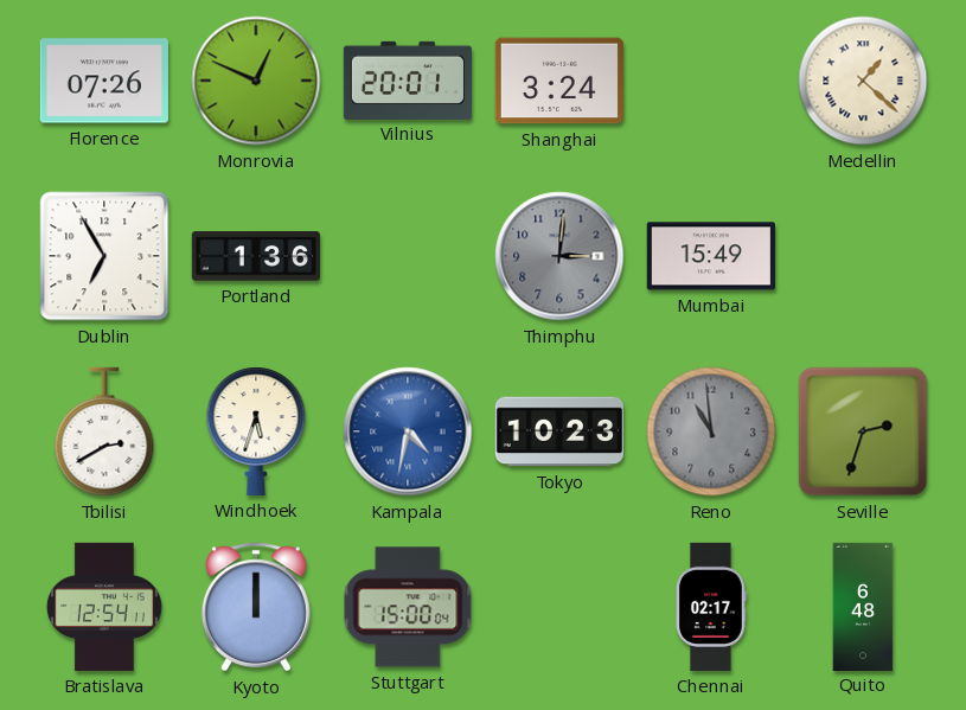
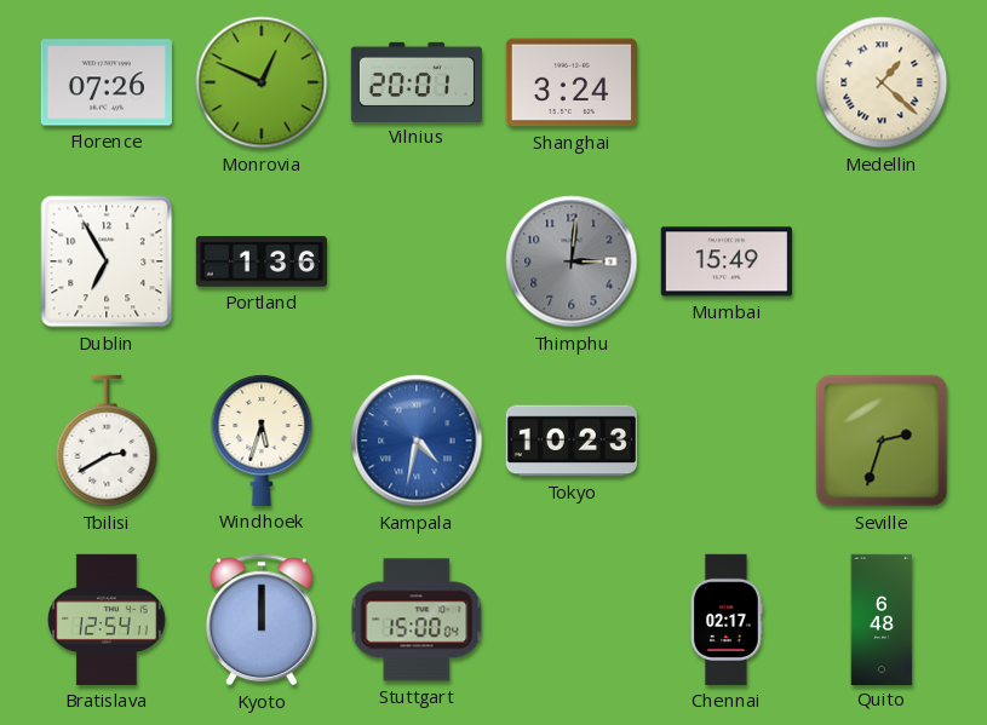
Reno: 10:59 -> none (711, 431)
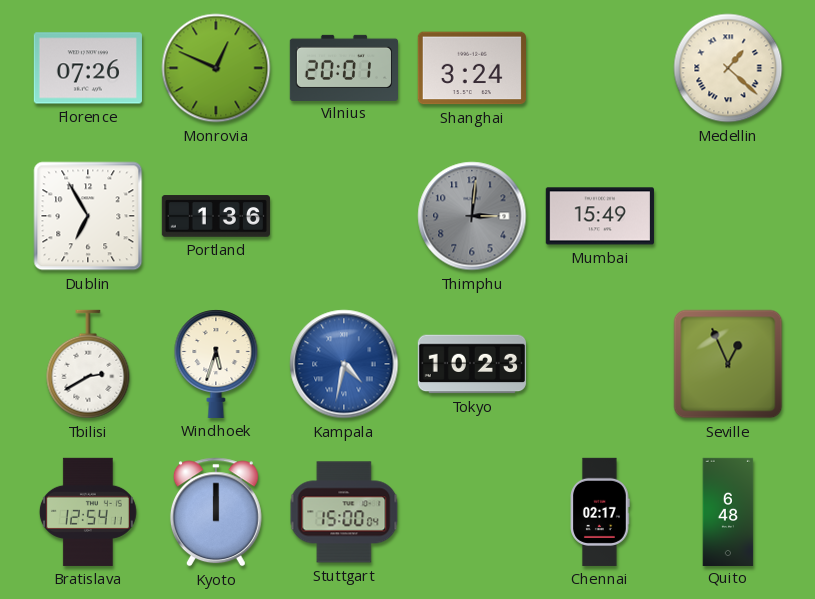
Seville: 2:33 -> 12:56 (728, 364)
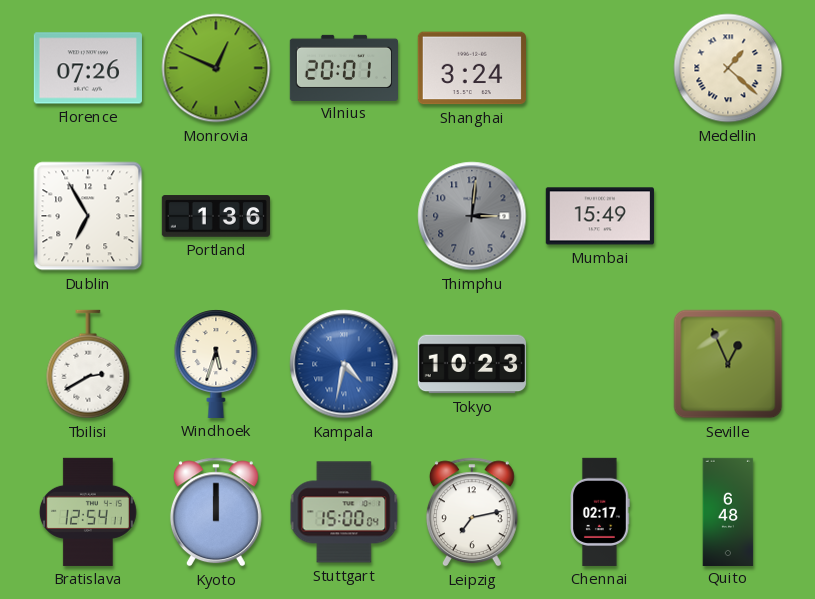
Leipzig: none -> 7:13 (472, 512)
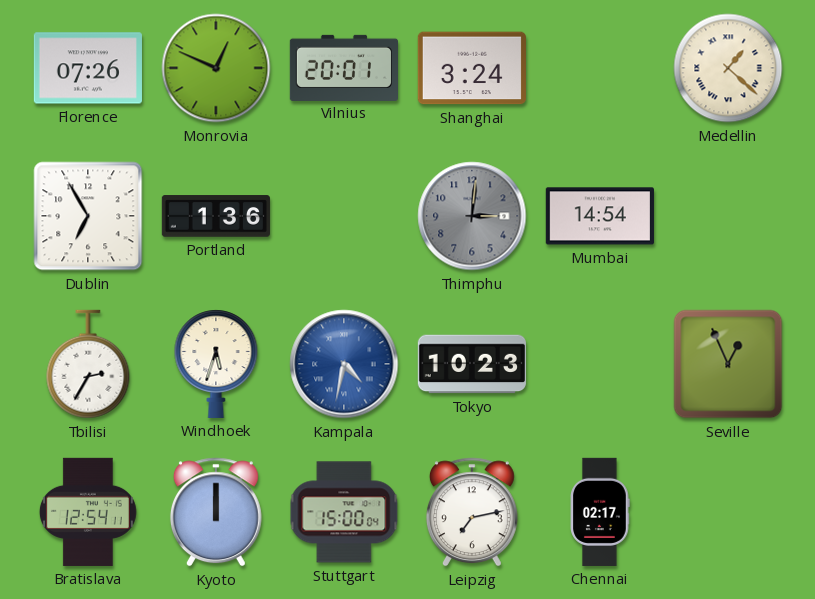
Mumbai: 15:49 -> 14:54 (600, 216)
Tbilisi: 2:40 -> 2:35 (88, 364)
Quito: 6:48 -> none (728, 511)
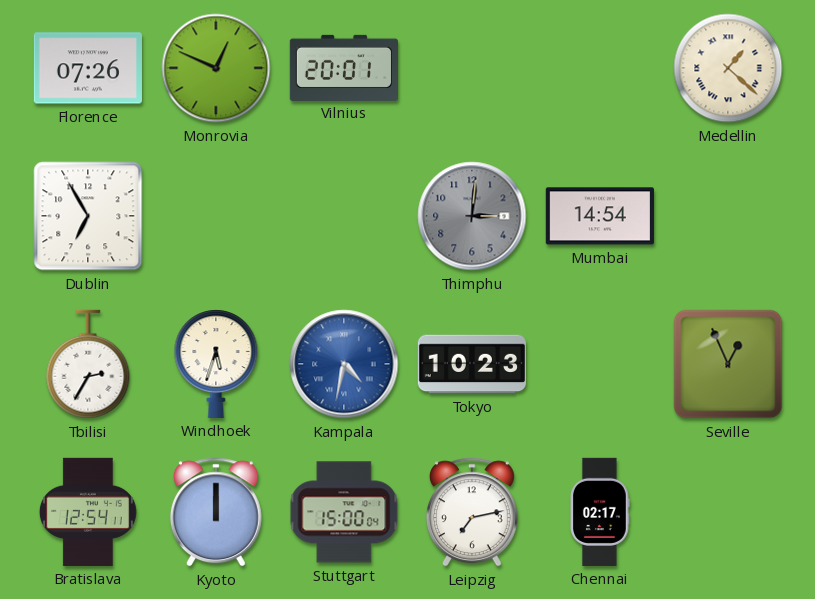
Shanghai: 3:24 -> none (472, 68)
Portland: 1:36 -> none (216, 216)
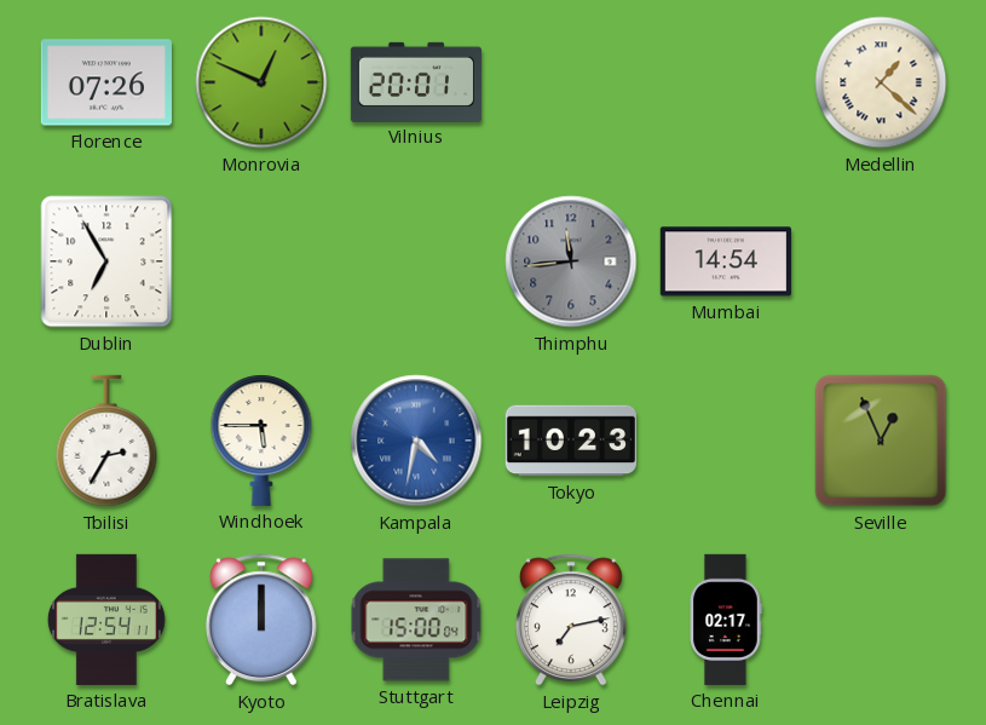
Thimphu: 3:01 -> 11:44 (571, 261)
Windhoek: 5:33 -> 5:45 (261, 441)
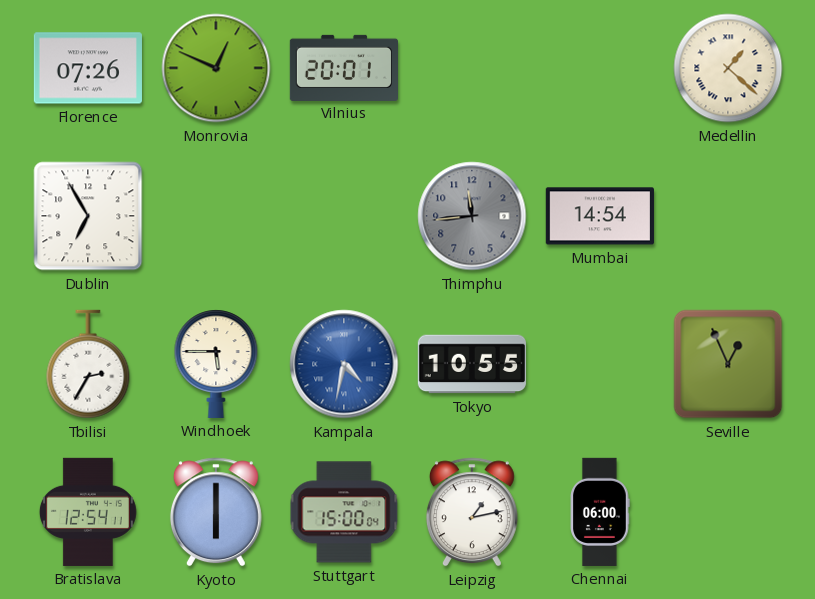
Tokyo: 10:23 -> 10:55 (472, 364)
Kyoto: 12:00 -> 6:00 (216, 512)
Leipzig: 7:13 -> 1:13 (472, 512)
Chennai: 02:17 -> 06:00 (600, 512)
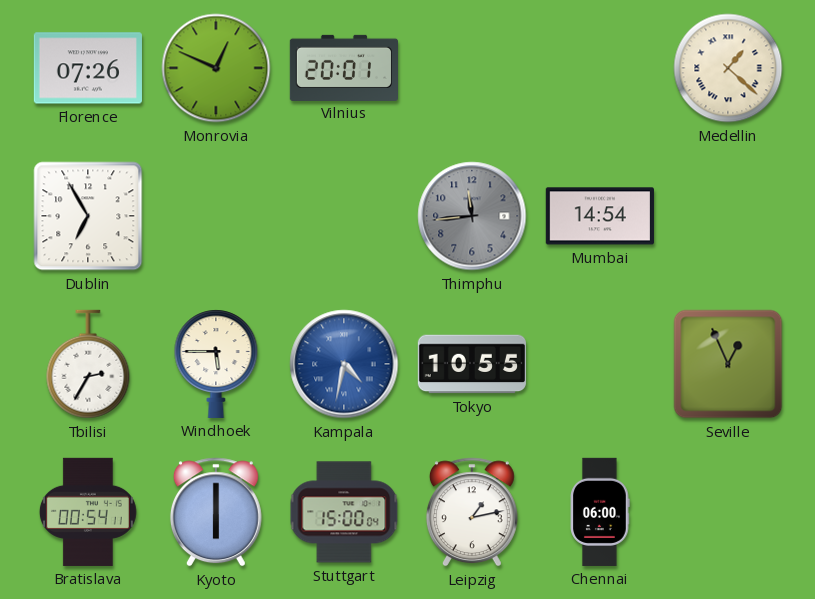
Bratislava: 12:54 -> 00:54 (88, 512)
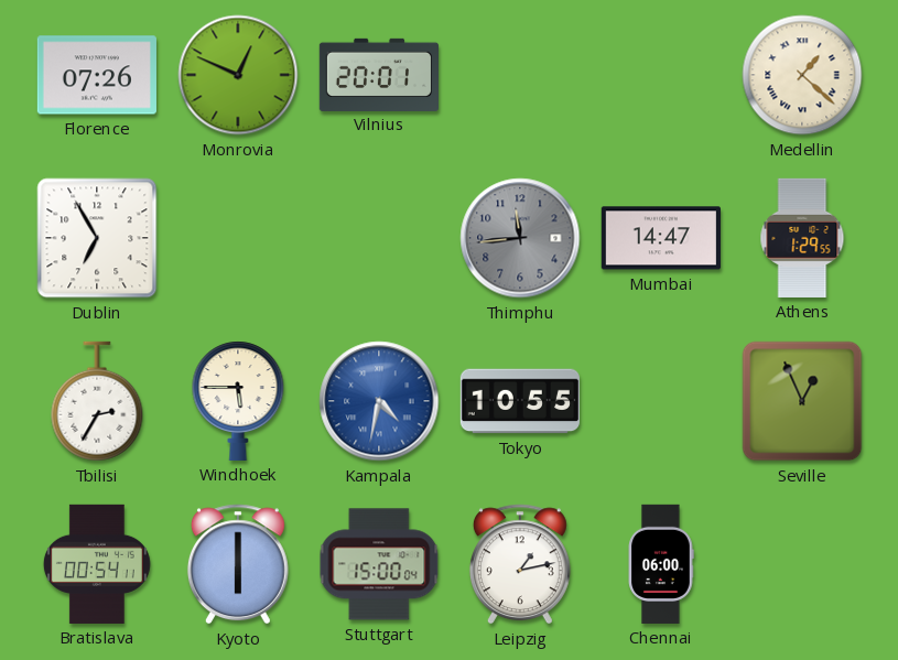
Mumbai: 14:54 -> 14:47 (661, 238)
Athens: none -> 1:29 (802, 238)
